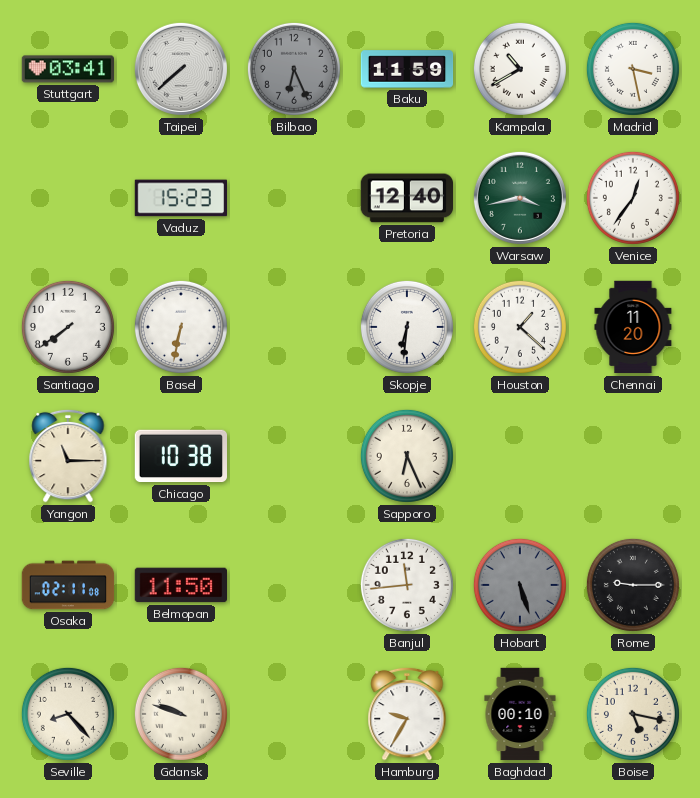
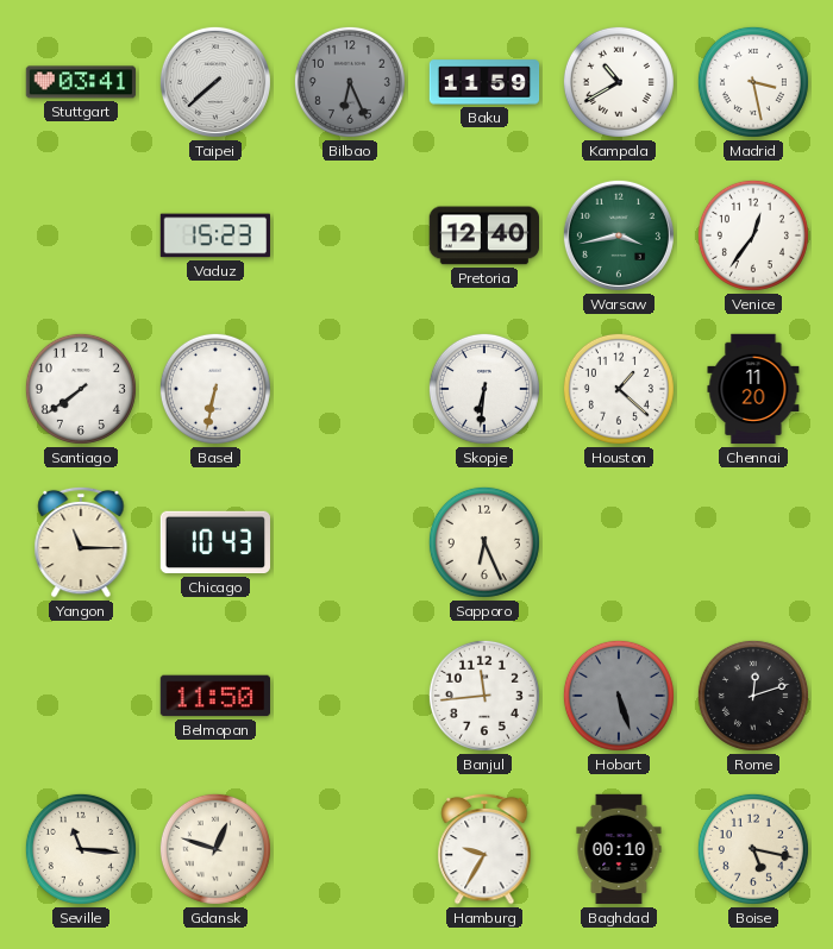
Chicago: 10:38 -> 10:43 (215, 542)
Osaka: 02:11 -> none (68, 585)
Rome: 9:15 -> 12:12 (753, 696)
Seville: 8:23 -> 11:16 (81, 849)
Gdansk: 9:48 -> 12:48 (215, 849)
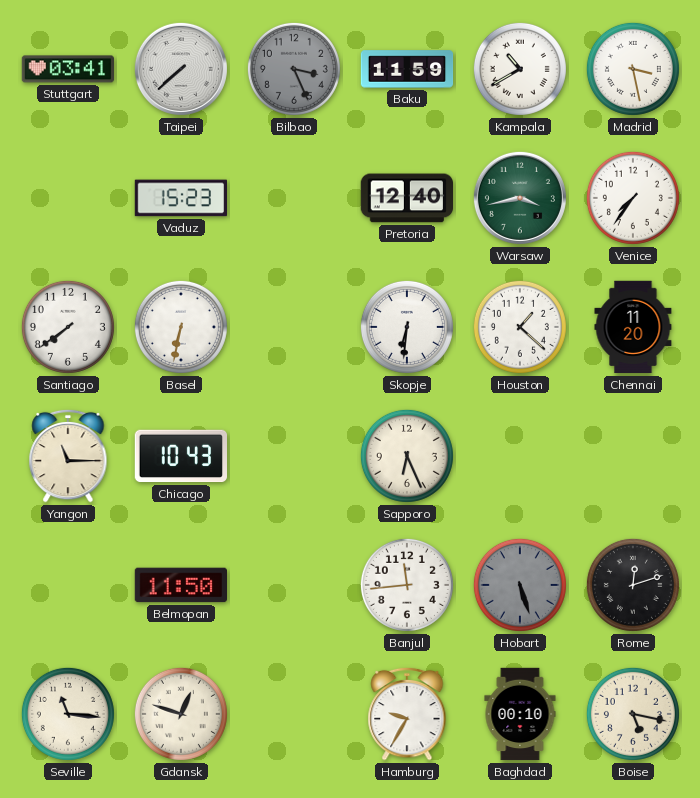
Bilbao: 6:26 -> 3:26 (294, 69)
Venice: 12:36 -> 7:36 (633, 198)
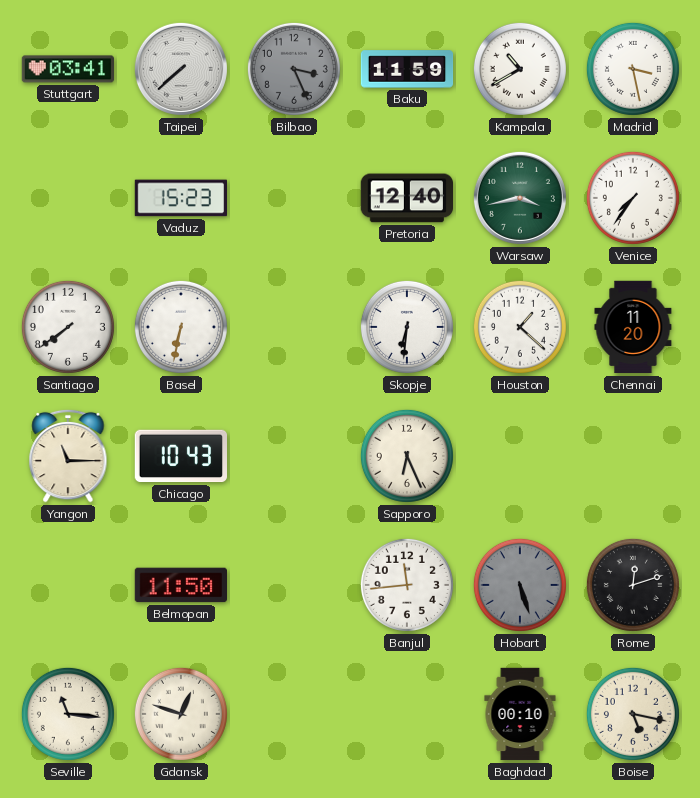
Hamburg: 9:35 -> none (407, 714)
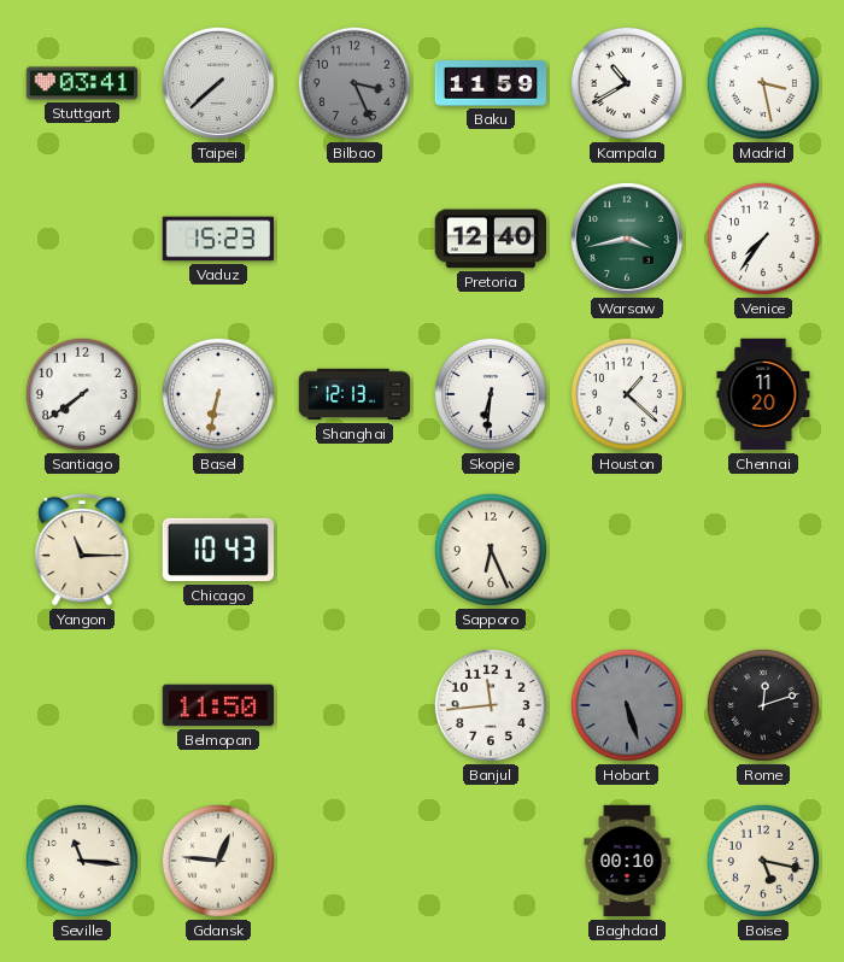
Shanghai: none -> 12:13 (354, 394)
Gdansk: 12:48 -> 12:46 (218, 861)
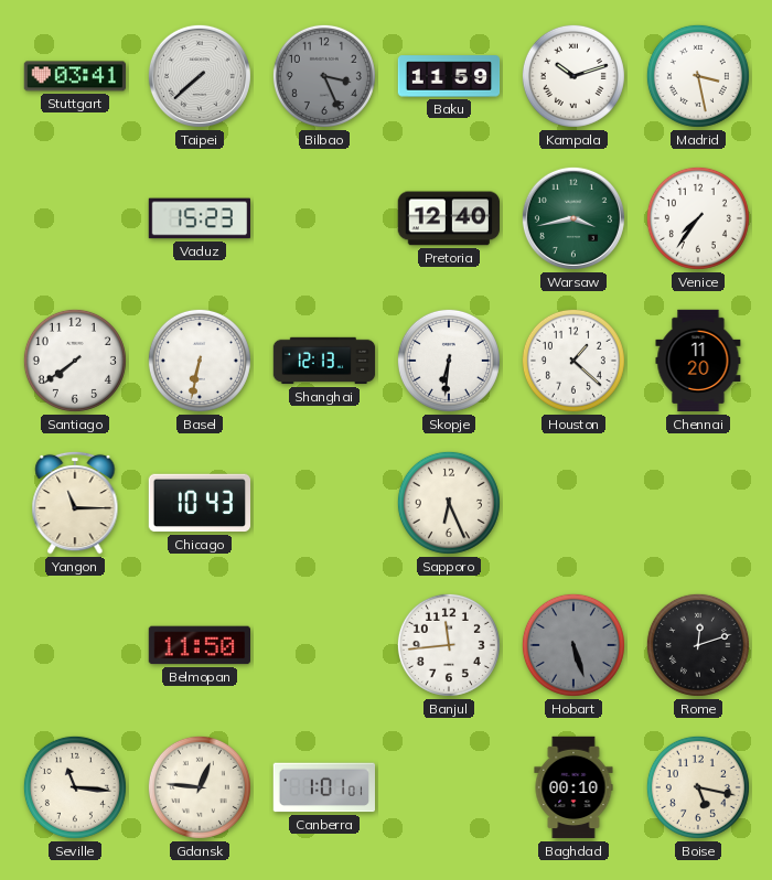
Kampala: 10:40 -> 10:12 (573, 76)
Canberra: none -> 1:01 (323, 787)
